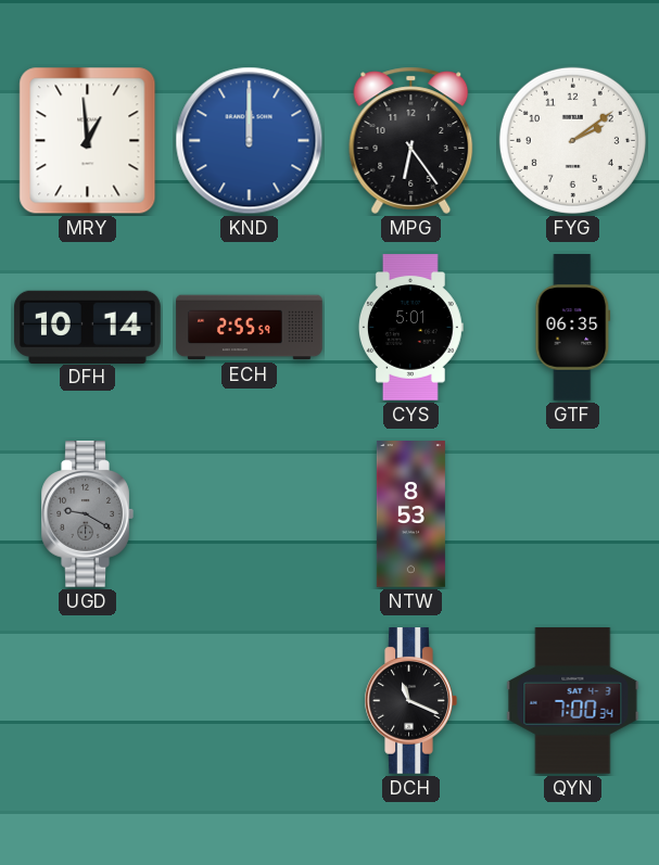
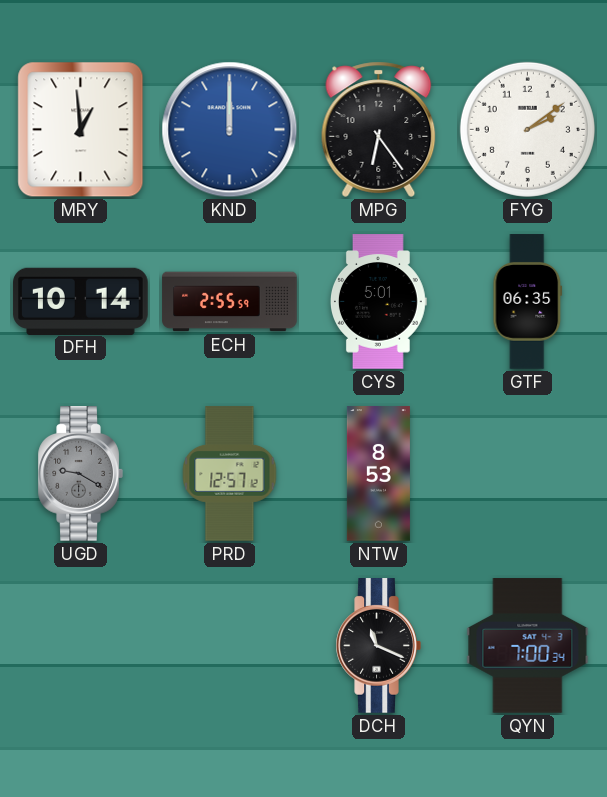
PRD: none -> 12:57 (230, 474)
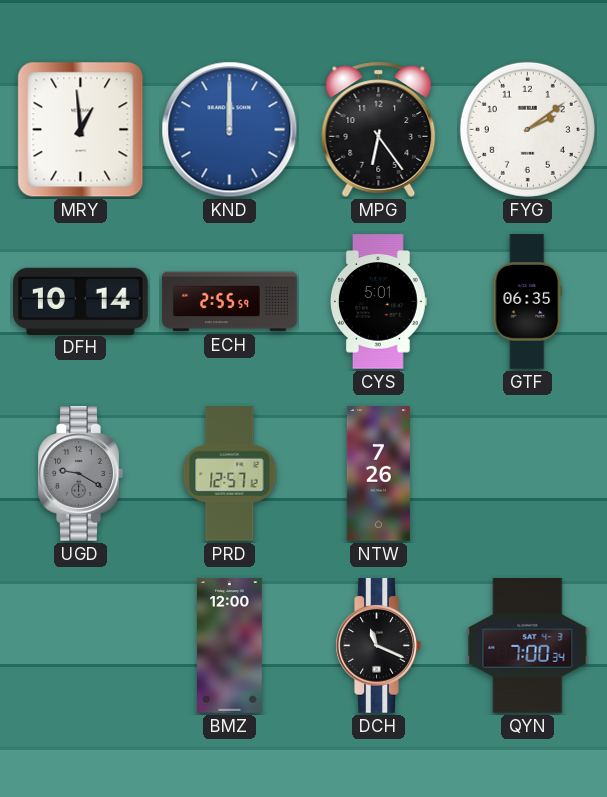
NTW: 8:53 -> 7:26 (378, 474)
BMZ: none -> 12:00 (230, 646)
